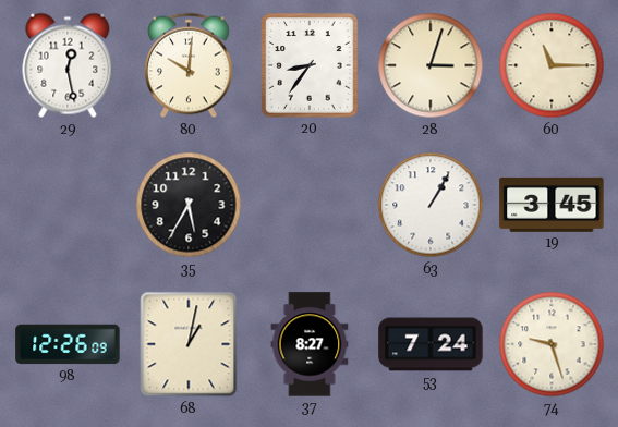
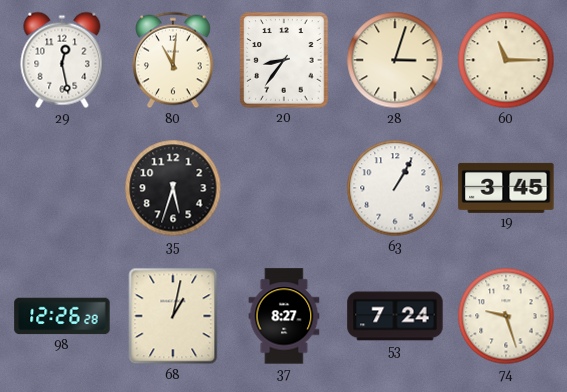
80: 10:01 -> 11:01 (174, 60)
35: 5:35 -> 5:33 (173, 188)
98: 12:26:09 -> 12:26:28 (62, 316)
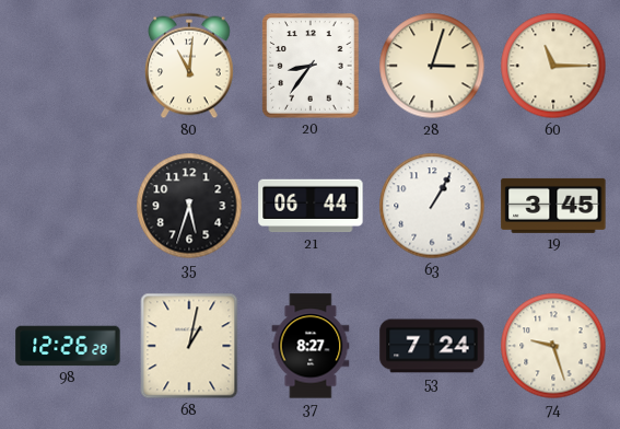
29: 12:28 -> none (62, 60)
21: none -> 06:44 (311, 206)
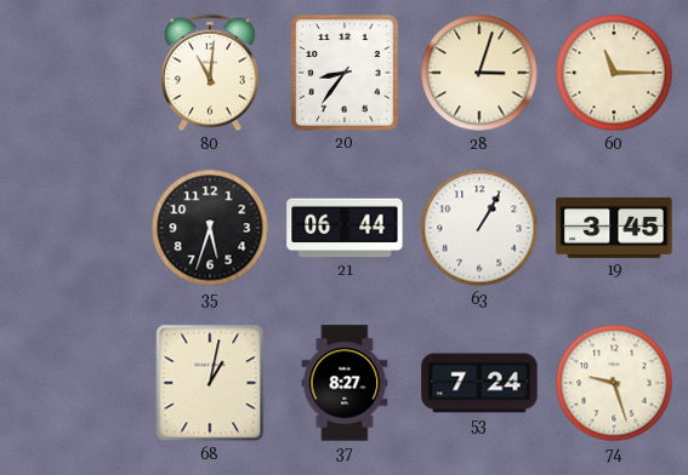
98: 12:26 -> none (68, 346)
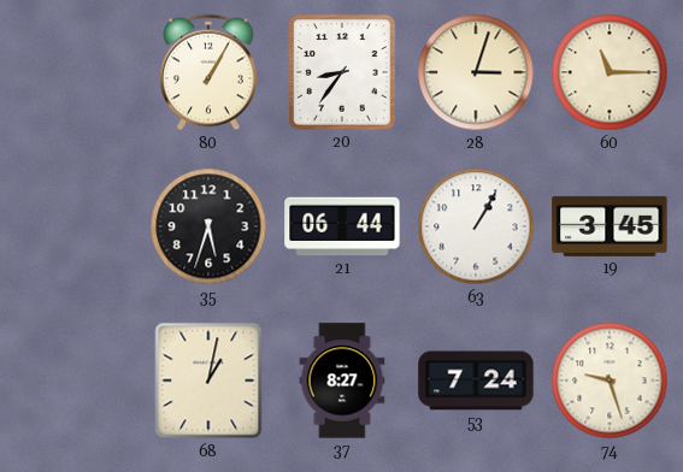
80: 11:01 -> 1:05 (210, 72)
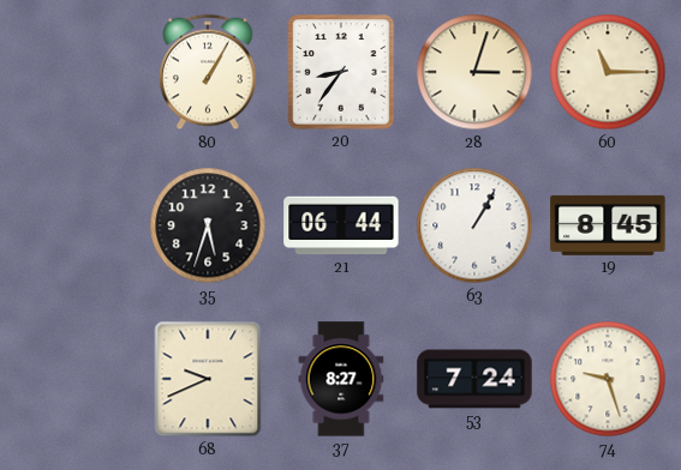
19: 3:45 -> 8:45 (608, 225)
68: 1:02 -> 9:41 (208, 379)
